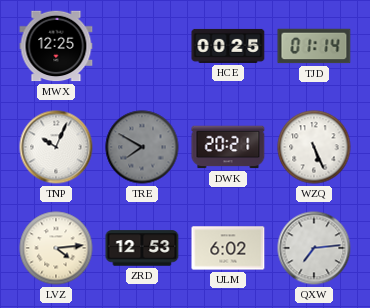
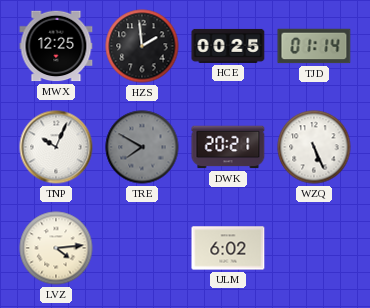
HZS: none -> 1:59 (142, 46)
ZRD: 12:53 -> none (142, 248)
QXW: 7:14 -> none (314, 248)
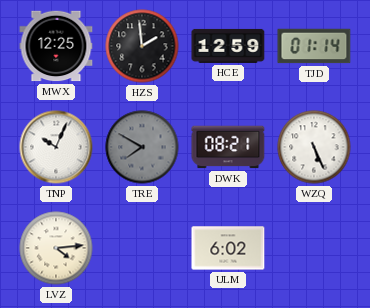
HCE: 00:25 -> 12:59 (228, 46)
DWK: 20:21 -> 08:21 (228, 147)
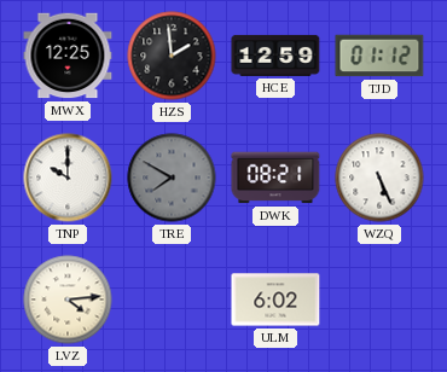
TJD: 01:14 -> 01:12 (379, 56)
TNP: 10:04 -> 10:00 (68, 178)
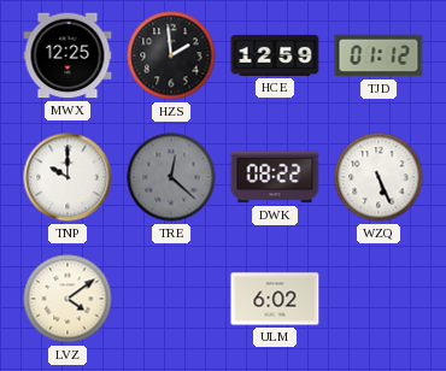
TRE: 7:50 -> 12:22 (171, 177)
DWK: 08:21 -> 08:22 (275, 177)
LVZ: 4:14 -> 4:09 (68, 299)
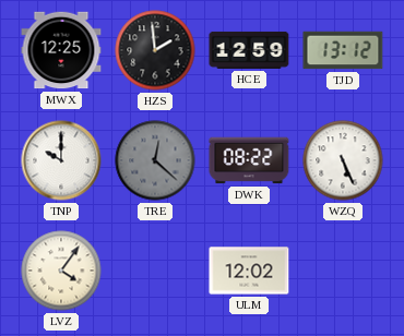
TJD: 01:12 -> 13:12 (343, 50)
LVZ: 4:09 -> 4:06 (61, 271)
ULM: 6:02 -> 12:02 (249, 271)
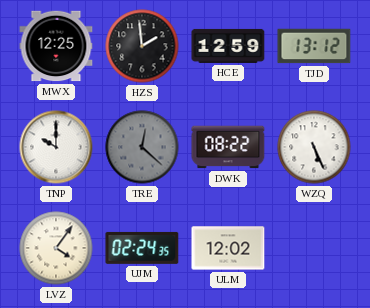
UJM: none -> 02:24 (142, 248)
